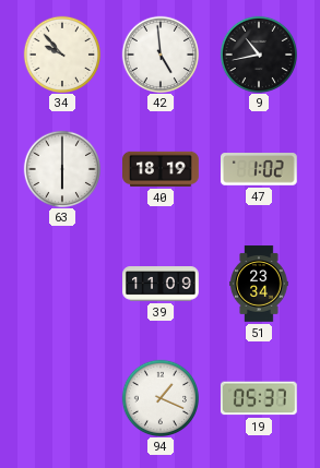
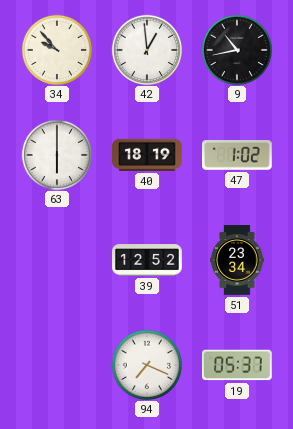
42: 4:59 -> 12:59 (146, 49)
39: 11:09 -> 12:52 (147, 260)
94: 1:19 -> 7:19 (146, 364)
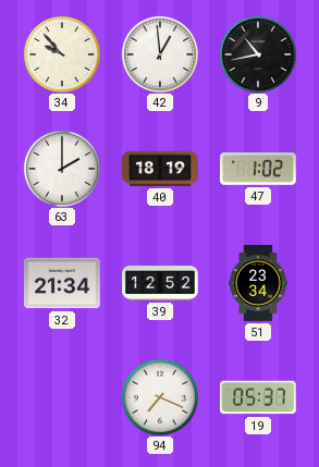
63: 6:00 -> 2:00 (61, 168)
32: none -> 21:34 (63, 283)
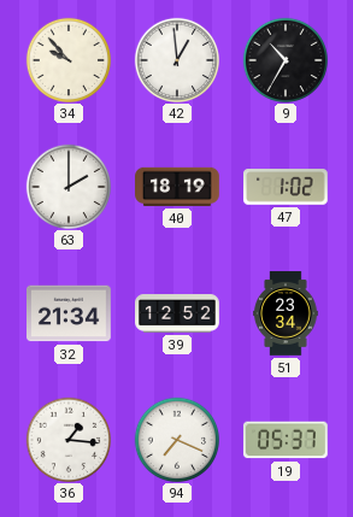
9: 10:43 -> 10:35 (284, 59)
36: none -> 1:16 (67, 439)
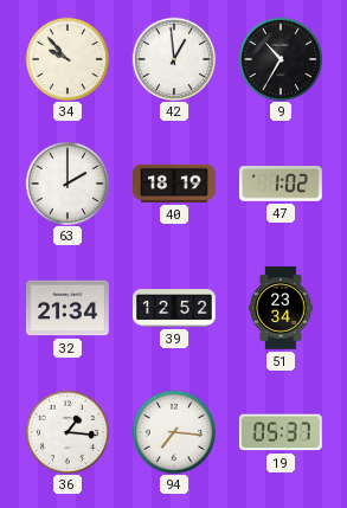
94: 7:19 -> 7:16 (173, 431)
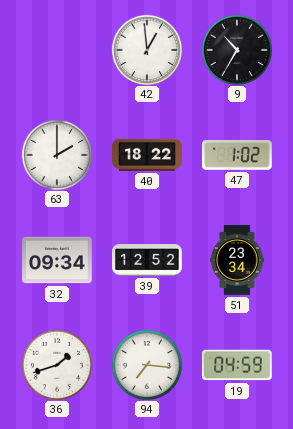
34: 9:53 -> none (66, 58)
40: 18:19 -> 18:22 (148, 155)
32: 21:34 -> 09:34 (58, 260)
36: 1:16 -> 1:42 (56, 364)
19: 05:37 -> 04:59 (237, 365)
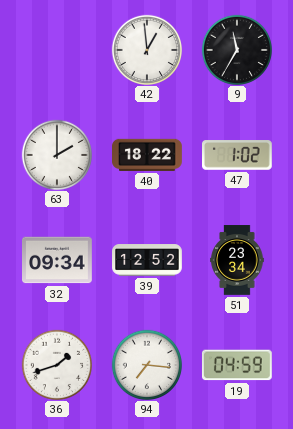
9: 10:35 -> 11:35 (236, 49)
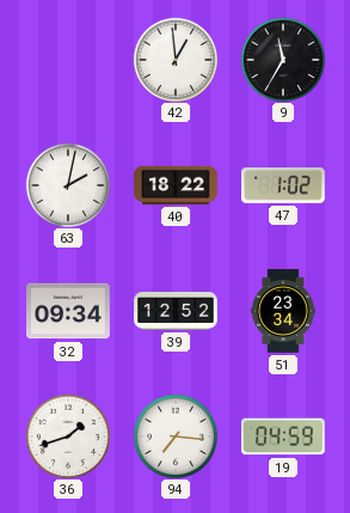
63: 2:00 -> 2:02 (67, 184)
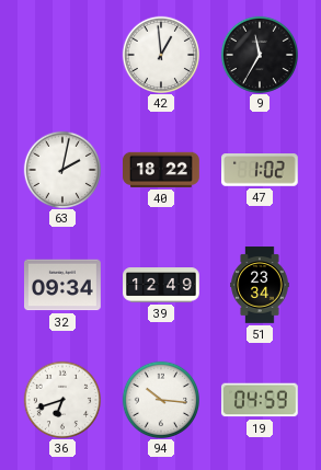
39: 12:52 -> 12:49 (161, 285)
36: 1:42 -> 6:42 (61, 399)
94: 7:16 -> 10:16 (160, 399)
